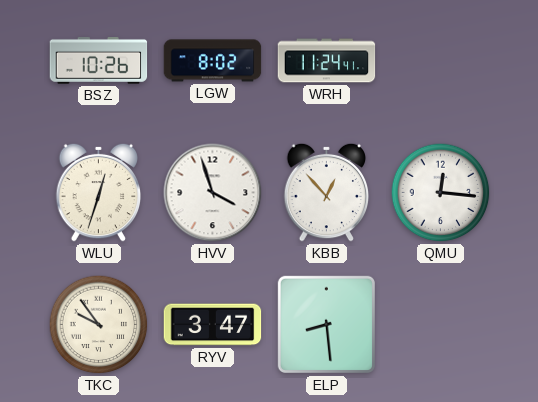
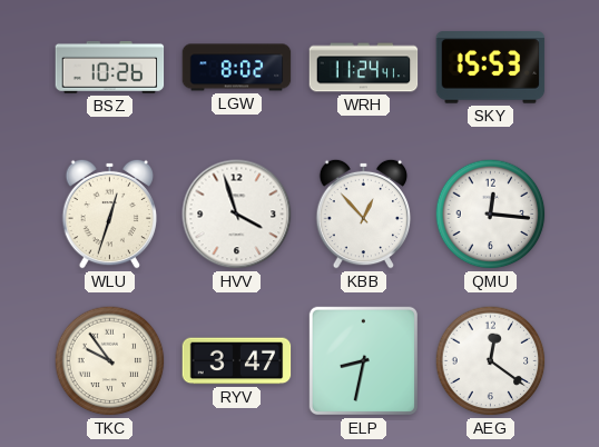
SKY: none -> 15:53 (491, 68)
ELP: 8:29 -> 8:32 (363, 360)
AEG: none -> 12:21 (491, 361)
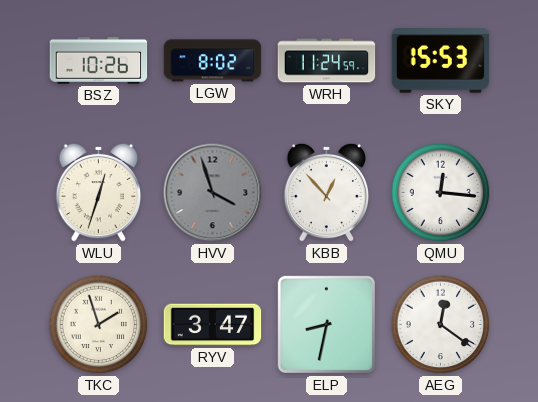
WRH: 11:24:41 -> 11:24:59 (327, 61)
HVV dial: white -> grey (213, 193)
TKC: 9:54 -> 1:57 (99, 325)
